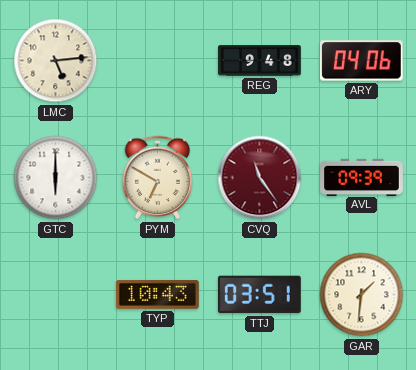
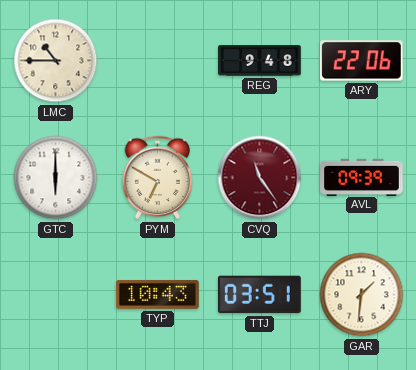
LMC: 5:14 -> 10:45 (56, 61)
ARY: 04:06 -> 22:06 (361, 61)
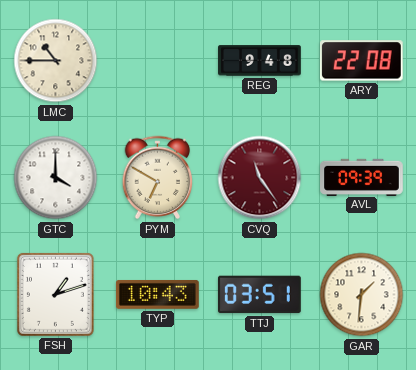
ARY: 22:06 -> 22:08 (361, 61)
GTC: 6:00 -> 4:00 (56, 178)
FSH: none -> 1:12 (55, 294)
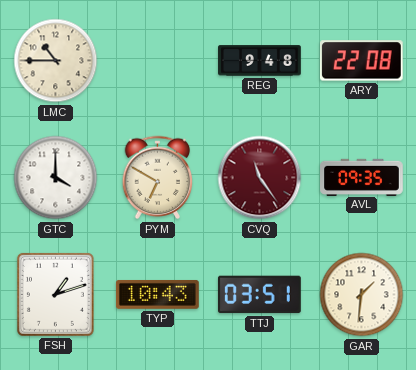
AVL: 09:39 -> 09:35 (362, 177)
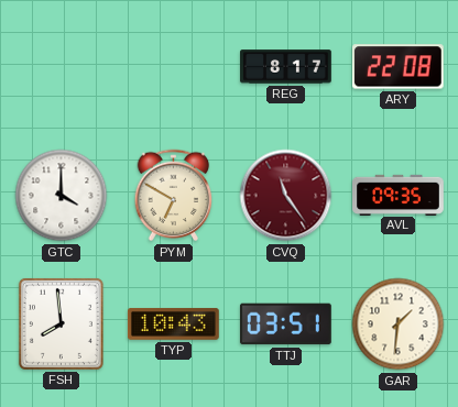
LMC: 10:45 -> none (56, 61)
REG: 9:48 -> 8:17 (286, 67)
FSH: 1:12 -> 7:59 (61, 323)
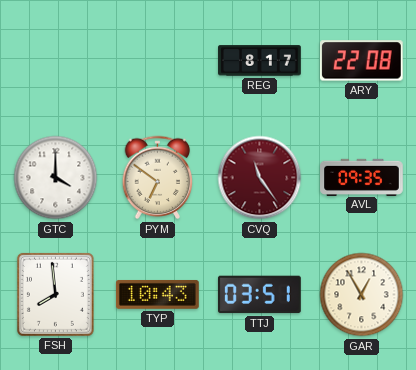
PYM: 6:50 -> 6:51 (158, 178)
GAR: 1:31 -> 12:55 (362, 295)
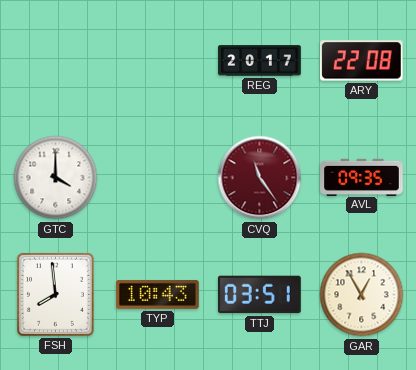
REG: 8:17 -> 20:17 (260, 61)
PYM: 6:51 -> none (158, 178)
